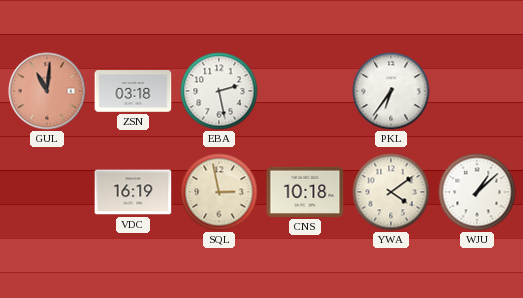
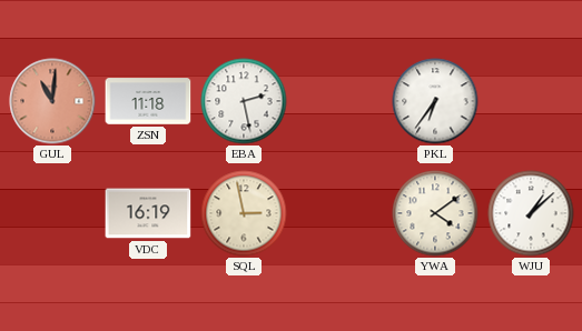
ZSN: 03:18 -> 11:18 (148, 101)
CNS: 10:18 -> none (305, 192)
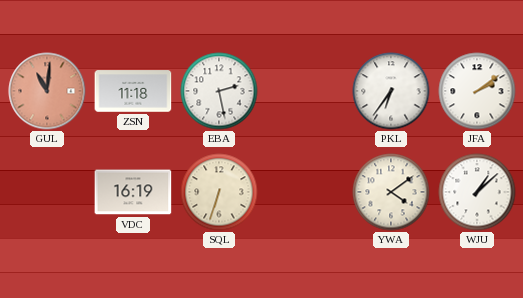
JFA: none -> 2:09 (477, 91)
SQL: 2:58 -> 6:33 (219, 192)
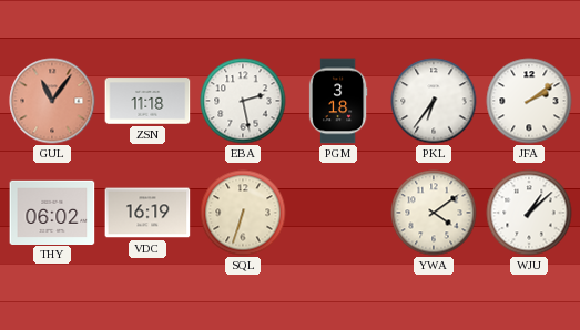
GUL: 11:01 -> 11:06 (52, 101)
PGM: none -> 3:18 (338, 101)
THY: none -> 06:02 (52, 212)
